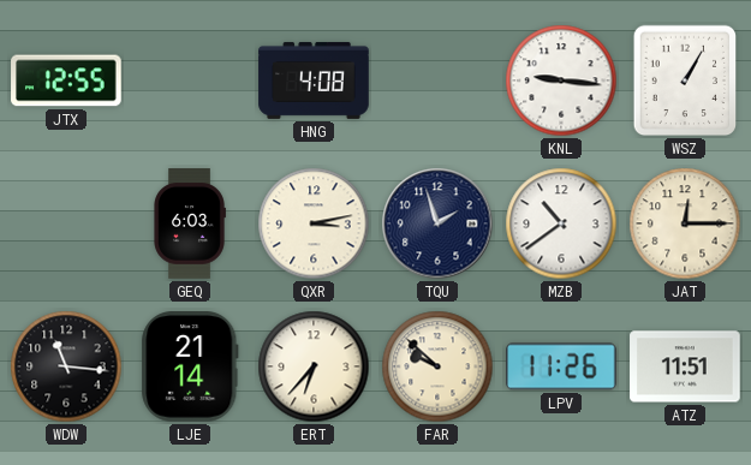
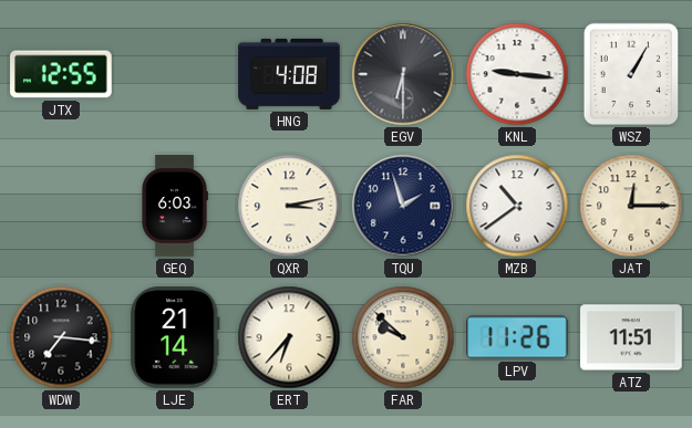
EGV: none -> 6:30 (403, 74)
WDW: 11:16 -> 7:16 (61, 337)
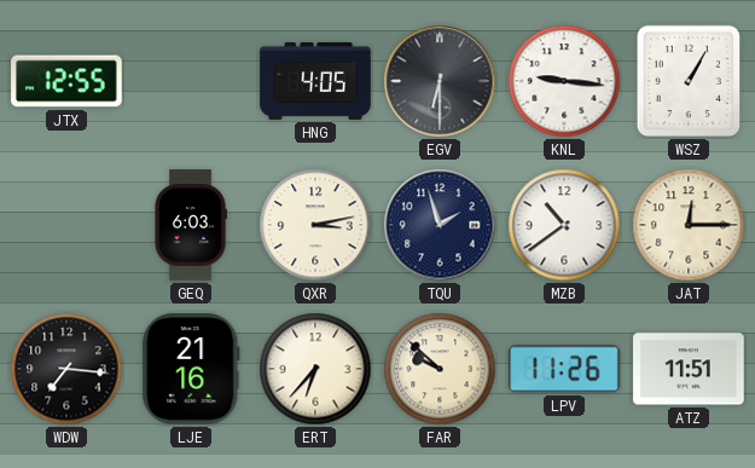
HNG: 4:08 -> 4:05 (315, 81)
LJE: 21:14 -> 21:16 (191, 369)
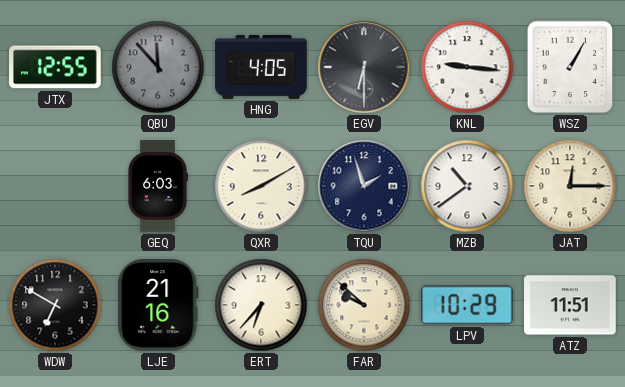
QBU: none -> 11:53 (158, 67)
QXR: 3:13 -> 8:10 (261, 186)
WDW: 7:16 -> 6:50 (55, 305)
LPV: 11:26 -> 10:29 (467, 305)
